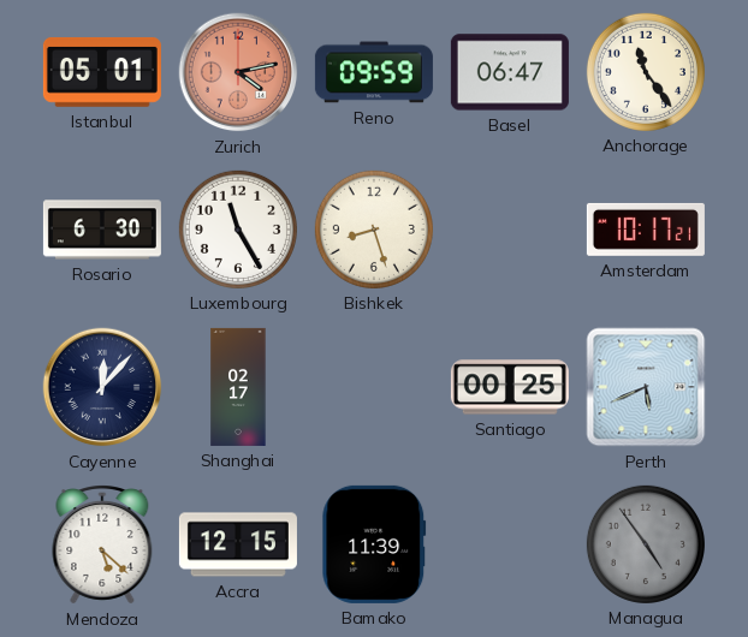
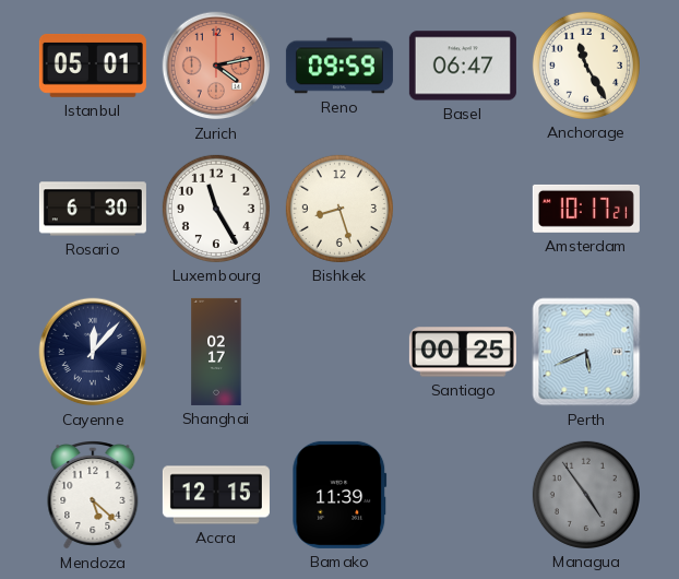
Anchorage: 11:24 -> 11:25 (586, 66)
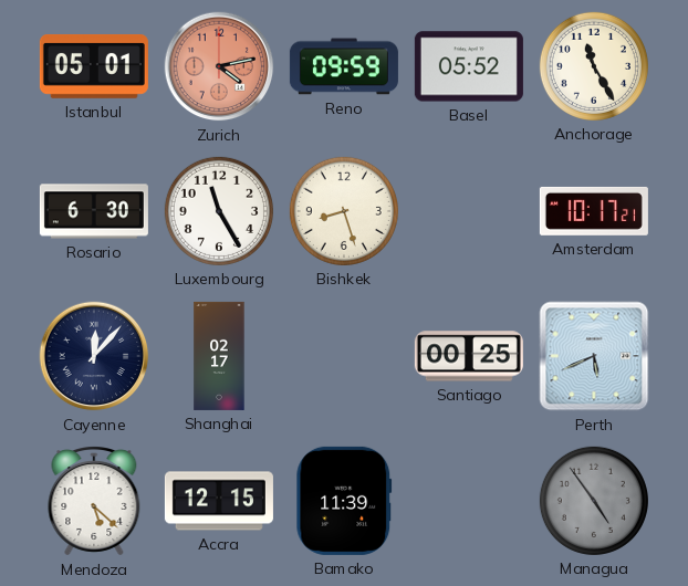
Basel: 06:47 -> 05:52 (469, 66)
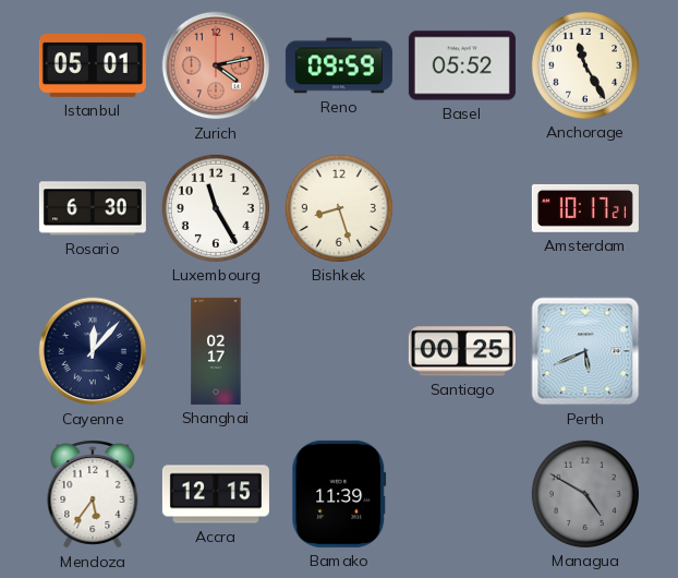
Mendoza: 5:22 -> 5:36 (93, 495)
Managua: 4:54 -> 4:50 (585, 494)
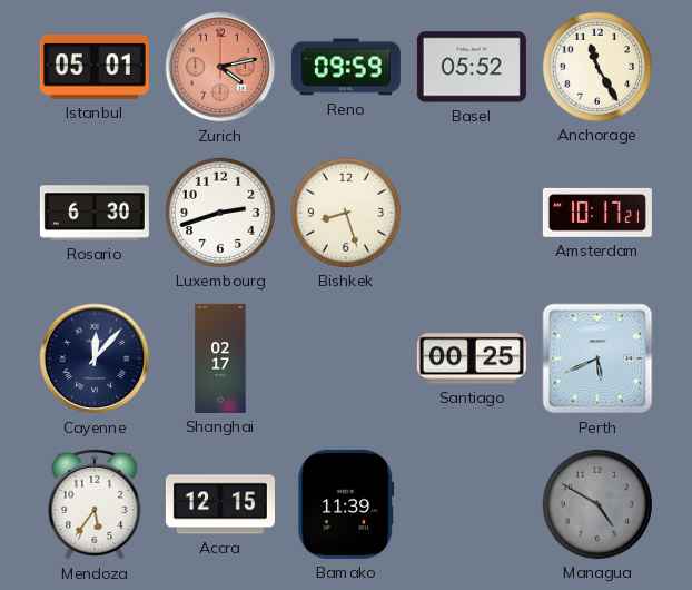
Luxembourg: 11:25 -> 2:42 (220, 213)
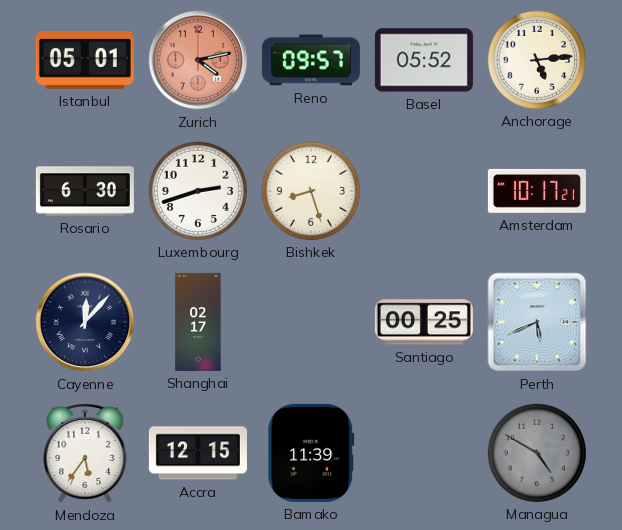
Reno: 09:59 -> 09:57 (311, 60)
Anchorage: 11:25 -> 5:14 (537, 60)
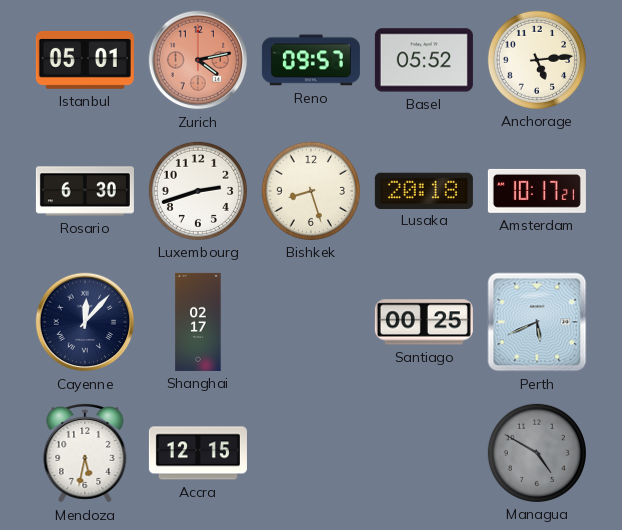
Lusaka: none -> 20:18 (424, 190)
Mendoza: 5:36 -> 5:32 (85, 454)
Bamako: 11:39 -> none (311, 453)
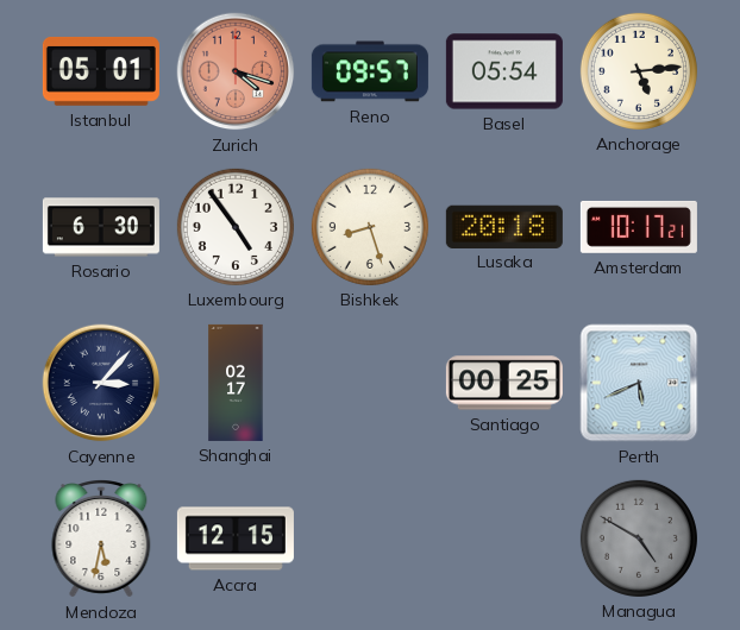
Zurich: 4:13 -> 4:18 (236, 71)
Basel: 05:52 -> 05:54 (504, 71)
Luxembourg: 2:42 -> 4:54 (236, 227)
Cayenne: 12:07 -> 3:07 (101, 383)
